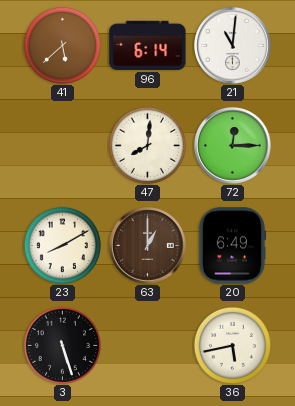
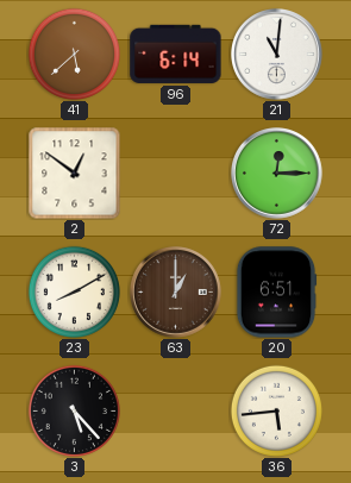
2: none -> 12:51 (74, 172)
47: 8:01 -> none (147, 145)
20: 6:49 -> 6:51 (276, 293)
3: 5:27 -> 5:23 (74, 410)
36: 5:43 -> 5:44 (276, 410)
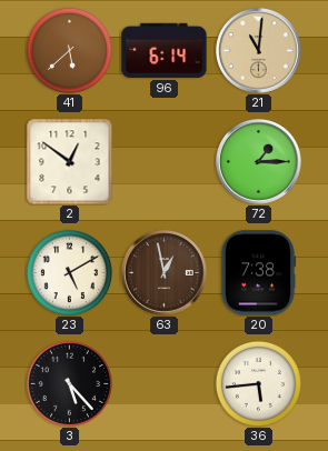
21 dial: white -> champagne (259, 51)
72: 12:15 -> 1:15 (259, 162)
23: 8:10 -> 5:10 (69, 272)
63: 1:00 -> 12:58 (165, 273)
20: 6:51 -> 7:38 (258, 273)
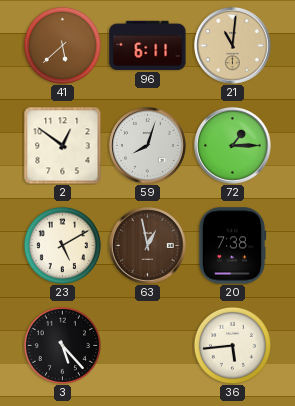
96: 6:14 -> 6:11 (148, 45)
59: none -> 8:03 (148, 146)
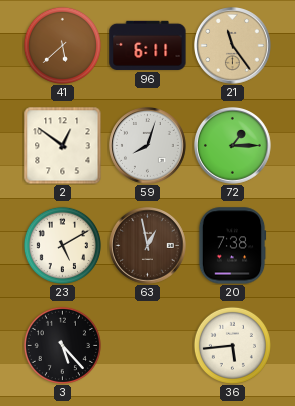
21: 11:01 -> 11:24 (233, 46)
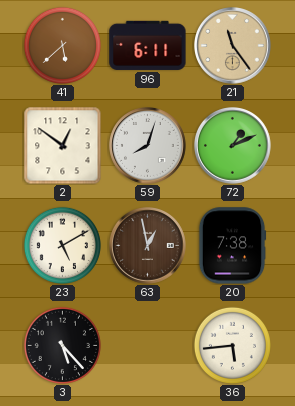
72: 1:15 -> 1:11 (233, 146)
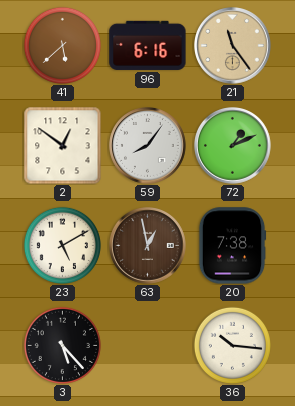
96: 6:11 -> 6:16 (148, 45)
59: 8:03 -> 8:06 (148, 146)
36: 5:44 -> 10:16 (232, 345)
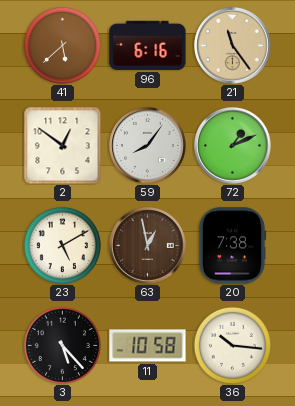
11: none -> 10:58 (148, 346)
